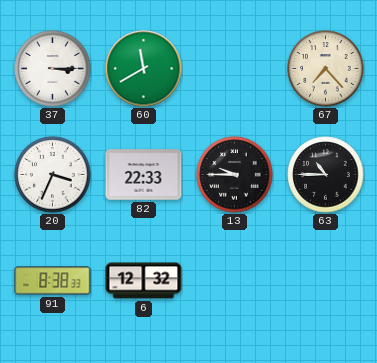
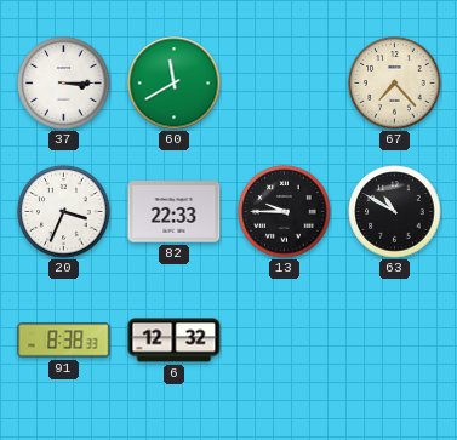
63: 10:45 -> 10:50 (395, 212)
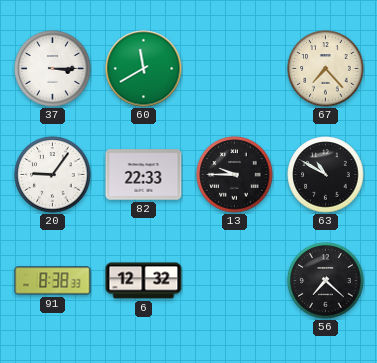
20: 3:34 -> 9:06 (53, 175)
56: none -> 7:22 (326, 281)
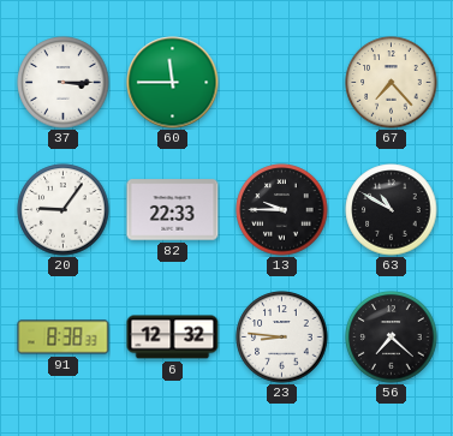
60: 11:40 -> 11:45 (173, 83)
23: none -> 8:46 (282, 338)
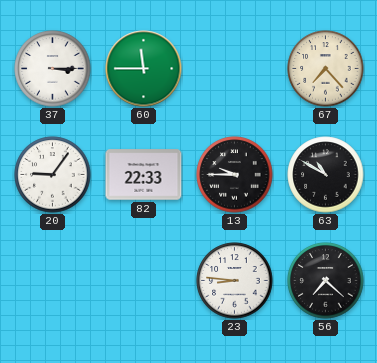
91: 8:38 -> none (64, 338)
6: 12:32 -> none (173, 338)
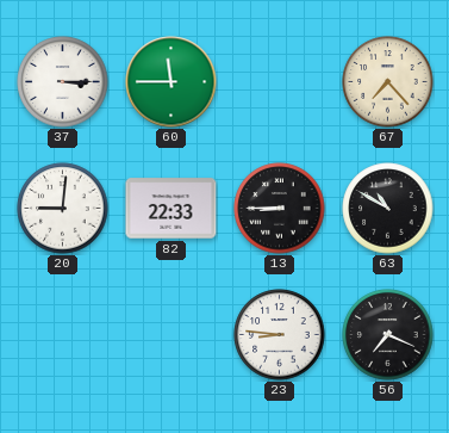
20: 9:06 -> 9:01 (63, 209)
13: 9:45 -> 8:45 (280, 209)
56: 7:22 -> 7:19 (388, 335)
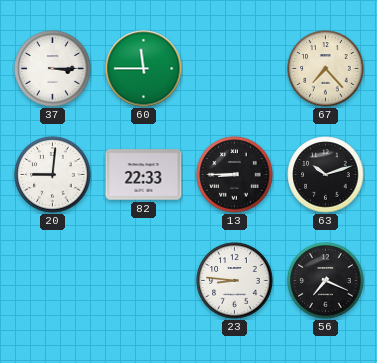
63: 10:50 -> 10:12 (326, 175)
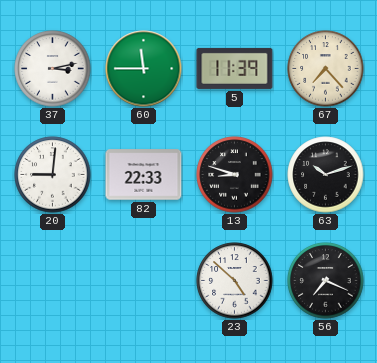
37: 3:15 -> 3:13 (53, 69)
5: none -> 11:39 (235, 68)
13: 8:45 -> 8:48 (235, 175)
23: 8:46 -> 4:52 (235, 281)
